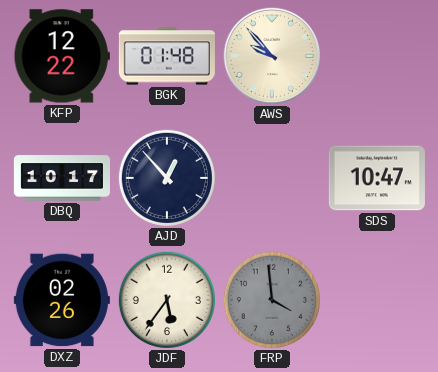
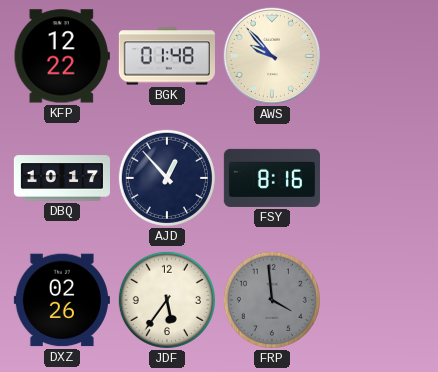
FSY: none -> 8:16 (272, 178)
SDS: 10:47 -> none (377, 178)
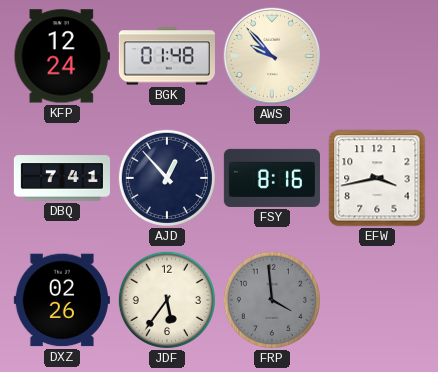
KFP: 12:22 -> 12:24 (62, 56)
DBQ: 10:17 -> 7:41 (61, 178)
EFW: none -> 3:43 (377, 178)
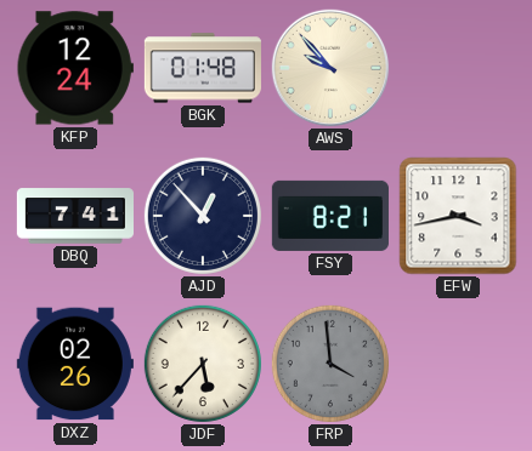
FSY: 8:16 -> 8:21 (330, 216)
JDF: 5:36 -> 5:37 (203, 364)
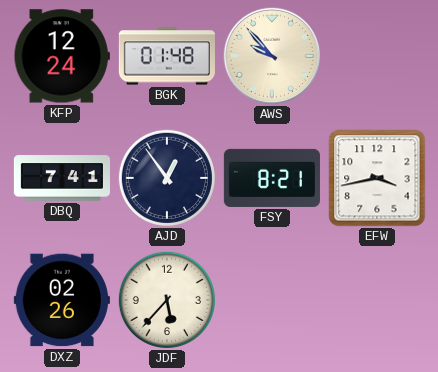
AJD: 12:53 -> 12:54 (167, 178)
FRP: 3:59 -> none (330, 364)
